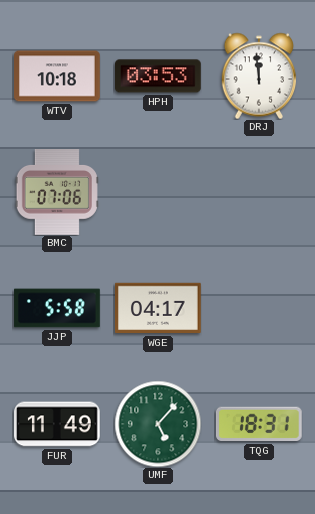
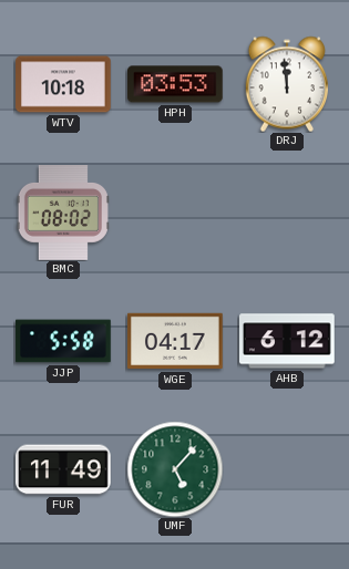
BMC: 07:06 -> 08:02 (63, 214)
AHB: none -> 6:12 (287, 341)
TQG: 18:31 -> none (259, 424)
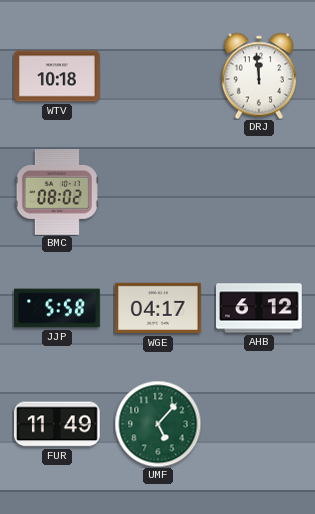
HPH: 03:53 -> none (176, 84)
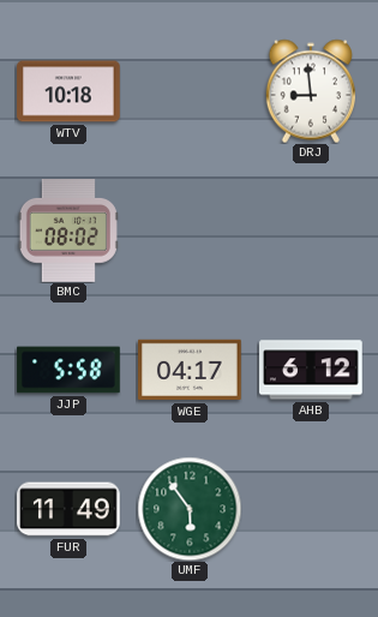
DRJ: 11:59 -> 8:59 (310, 91)
UMF: 5:07 -> 5:54 (190, 509)
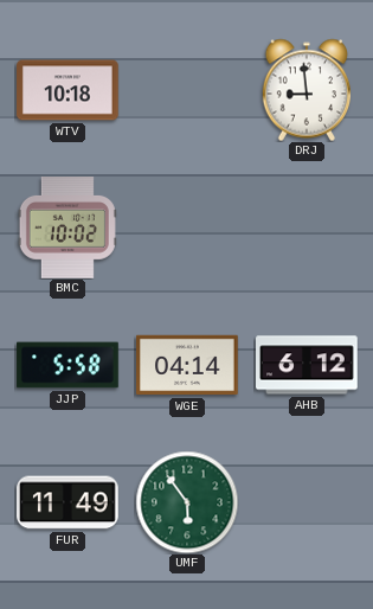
BMC: 08:02 -> 10:02 (67, 229)
WGE: 04:17 -> 04:14 (187, 365)
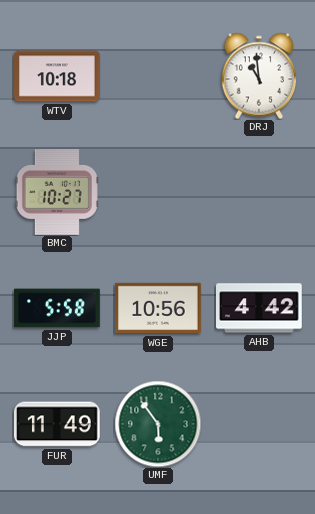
DRJ: 8:59 -> 10:59 (258, 76)
BMC: 10:02 -> 10:27 (57, 193)
WGE: 04:14 -> 10:56 (158, 308)
AHB: 6:12 -> 4:42 (259, 308)
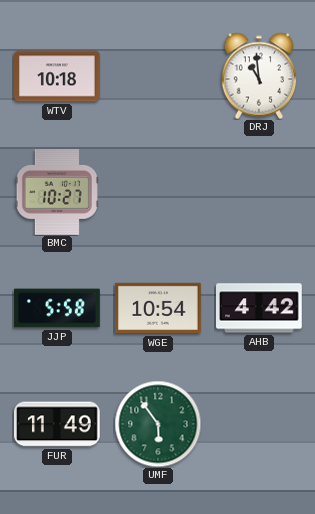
WGE: 10:56 -> 10:54 (158, 308)
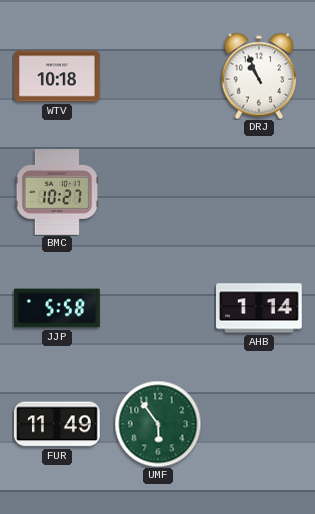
DRJ: 10:59 -> 10:56 (258, 76)
WGE: 10:54 -> none (158, 308)
AHB: 4:42 -> 1:14 (259, 308)
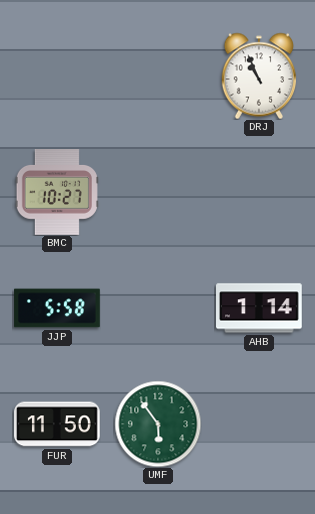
WTV: 10:18 -> none (57, 76)
FUR: 11:49 -> 11:50 (57, 424)
